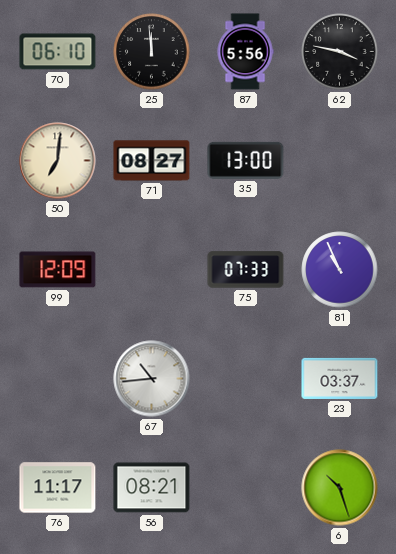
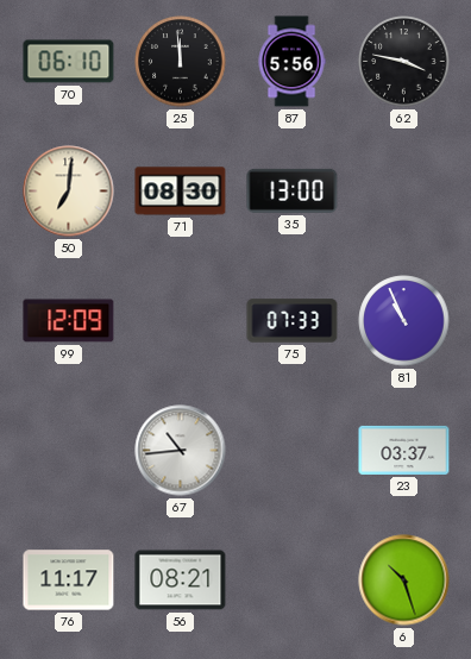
71: 08:27 -> 08:30 (181, 192)
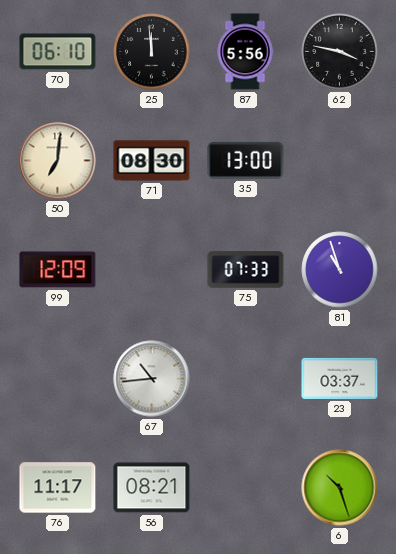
81: 10:56 -> 10:57 (340, 270)
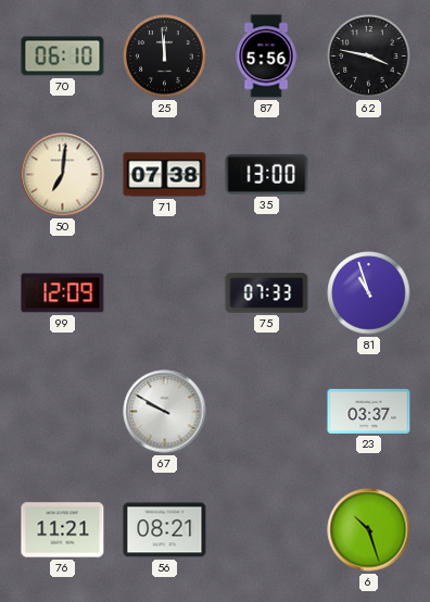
71: 08:30 -> 07:38 (165, 175)
67: 10:44 -> 9:50 (165, 412)
76: 11:17 -> 11:21 (63, 530)
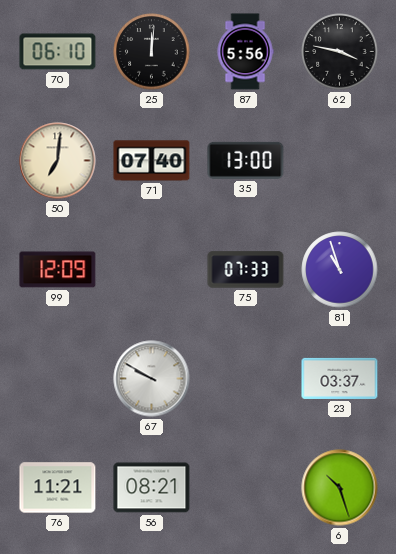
25: 11:59 -> 12:01 (152, 52)
71: 07:38 -> 07:40 (152, 161)
